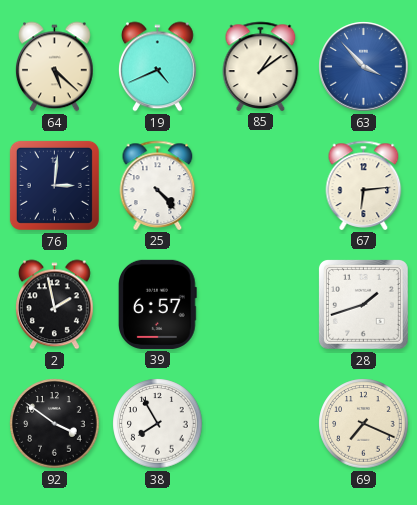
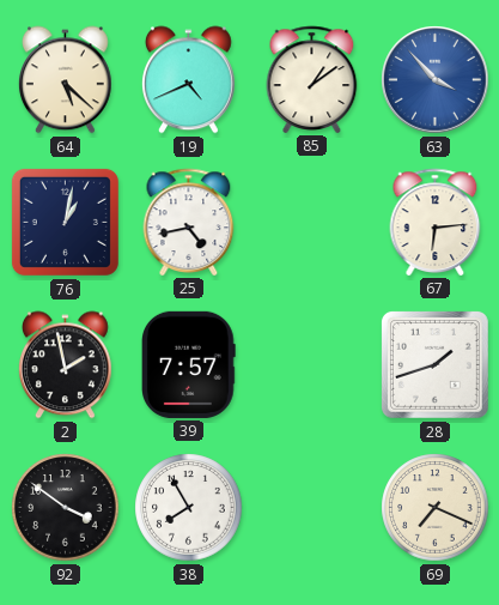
76: 3:01 -> 1:02 (65, 222)
25: 4:23 -> 4:43 (189, 222)
39: 6:57 -> 7:57 (189, 364)
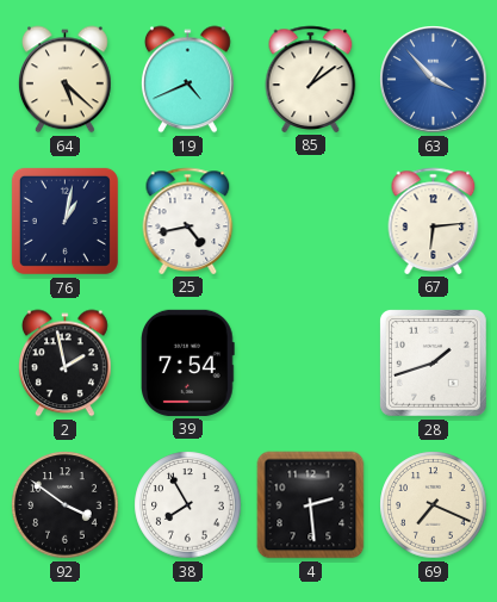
39: 7:57 -> 7:54 (188, 362)
4: none -> 2:29 (311, 505)
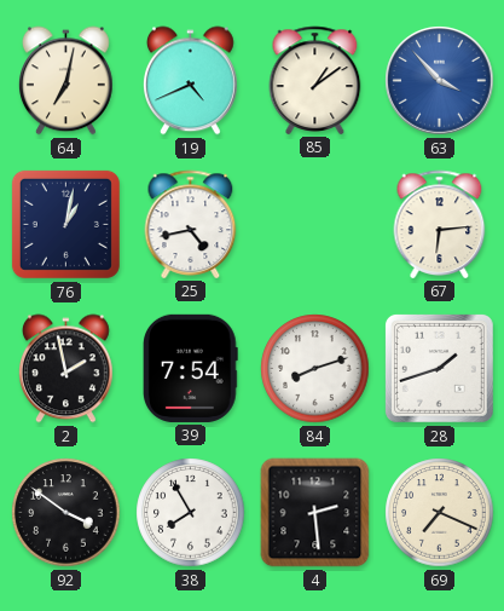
64: 5:22 -> 7:02 (65, 81)
84: none -> 8:12 (315, 369)
